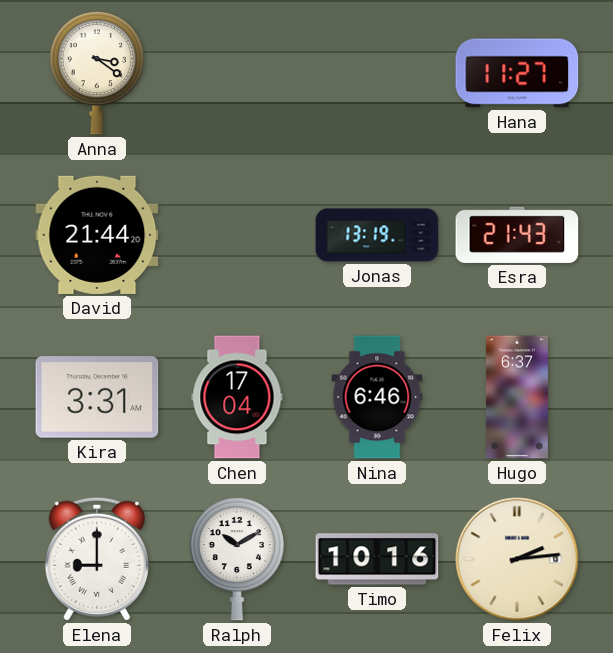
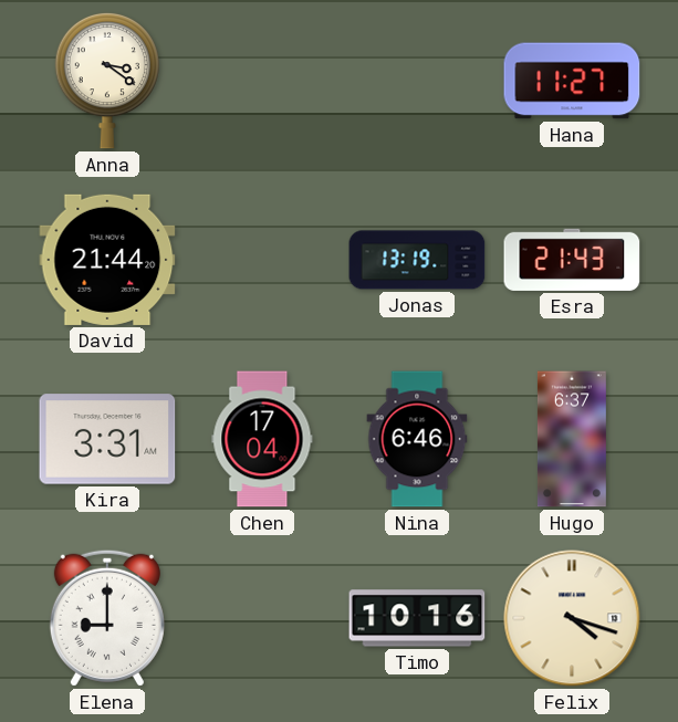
Ralph: 10:10 -> none (237, 559)
Felix: 2:14 -> 4:18 (572, 618)
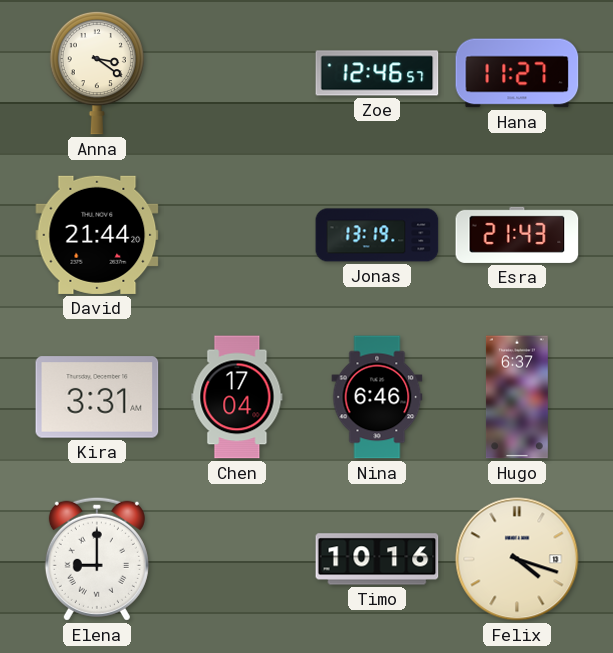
Zoe: none -> 12:46 (377, 73)
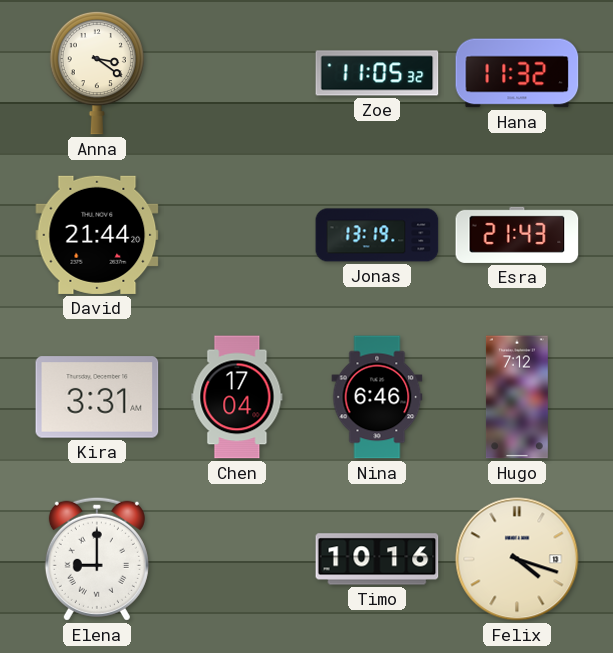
Zoe: 12:46 -> 11:05 (377, 73)
Hana: 11:27 -> 11:32 (517, 73)
Hugo: 6:37 -> 7:12 (517, 397)
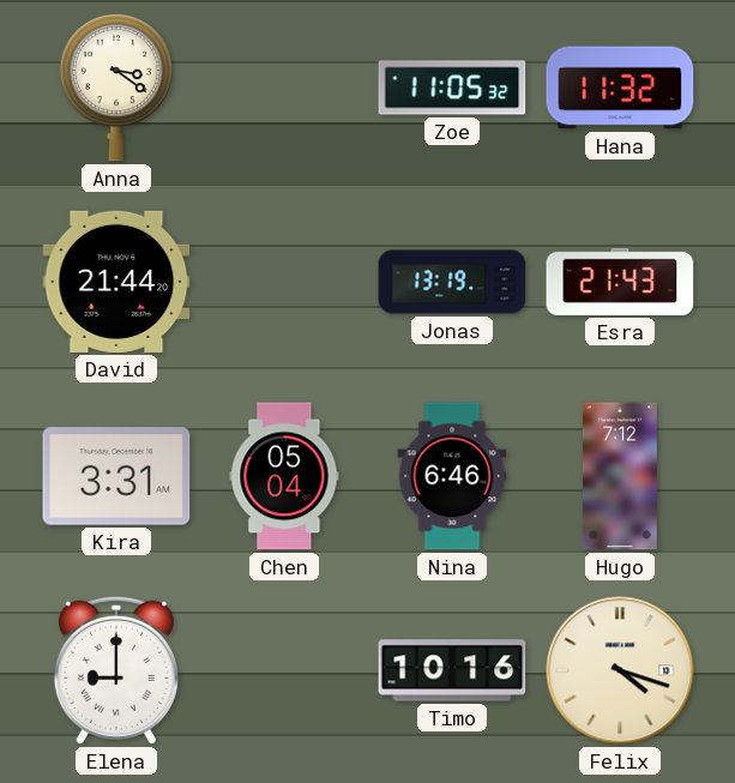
Chen: 17:04 -> 05:04 (284, 476)
